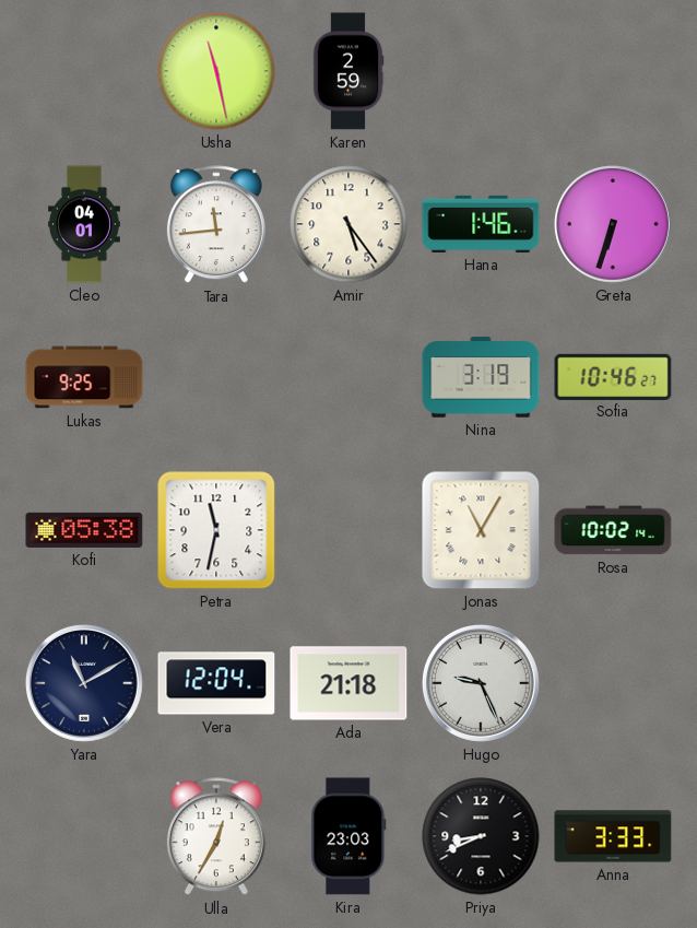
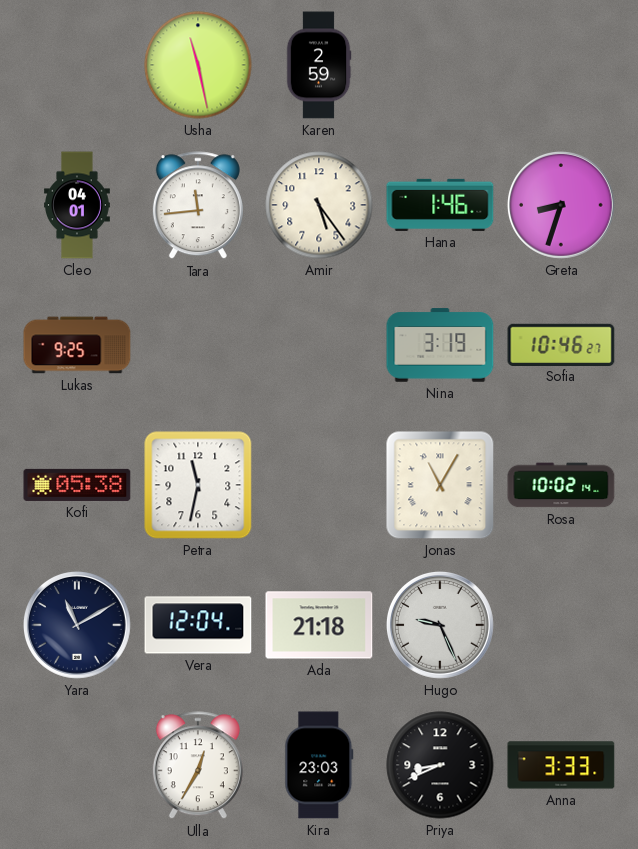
Greta: 6:33 -> 8:33 (561, 205)
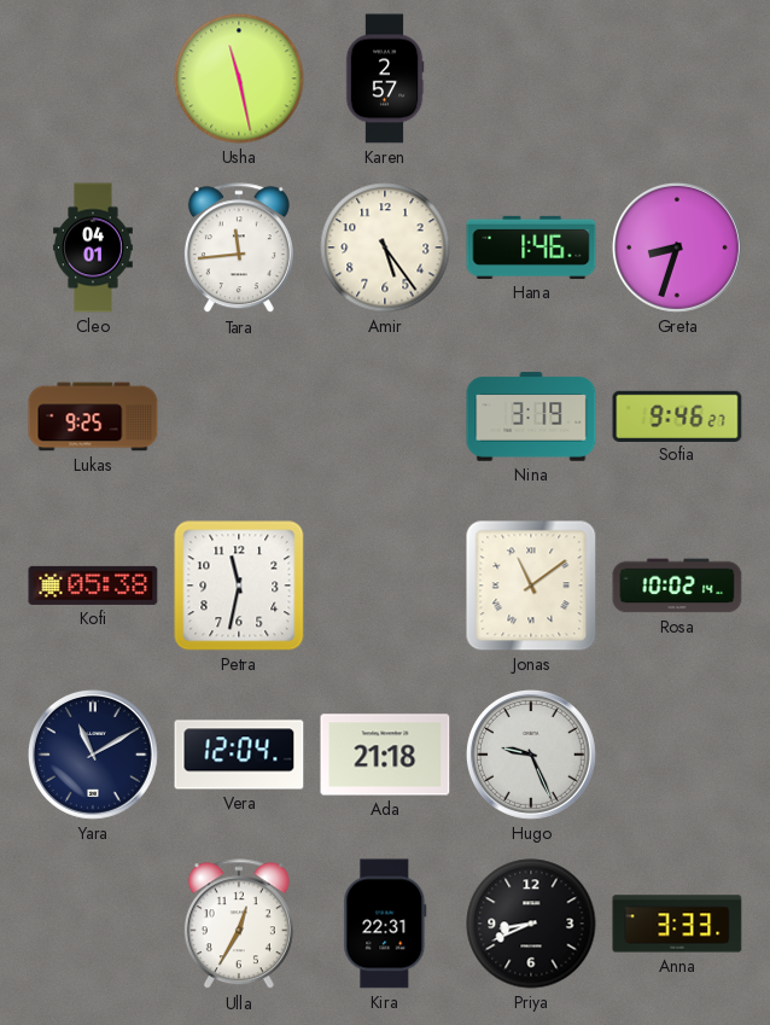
Karen: 2:59 -> 2:57 (385, 78)
Sofia: 10:46 -> 9:46 (677, 415)
Jonas: 11:05 -> 11:09 (531, 586)
Kira: 23:03 -> 22:31 (385, 924)
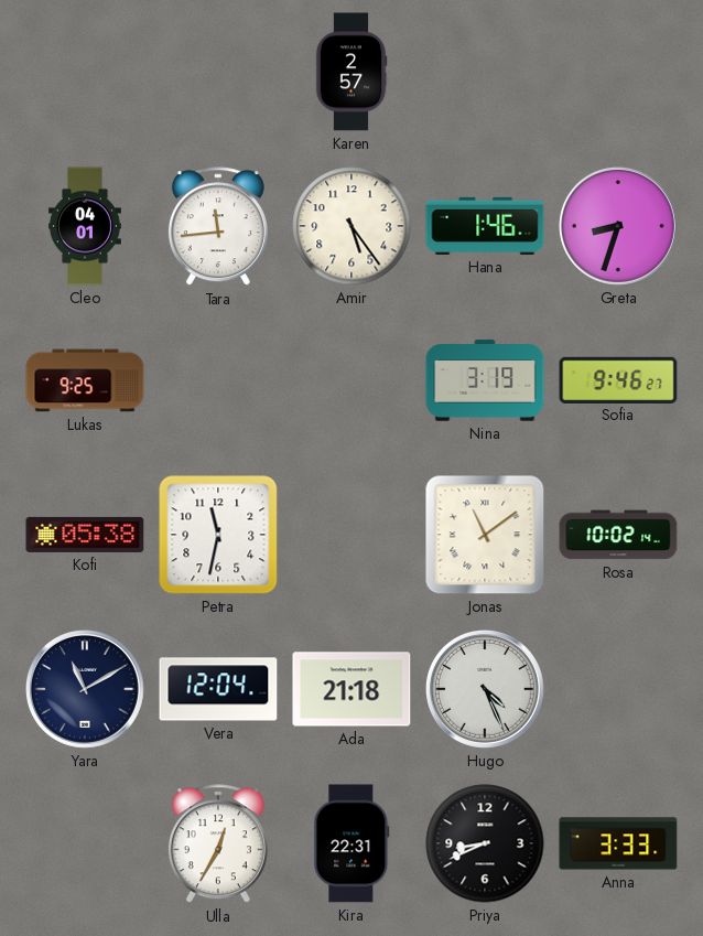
Usha: 11:28 -> none (239, 78)
Hugo: 9:26 -> 4:26 (485, 689)
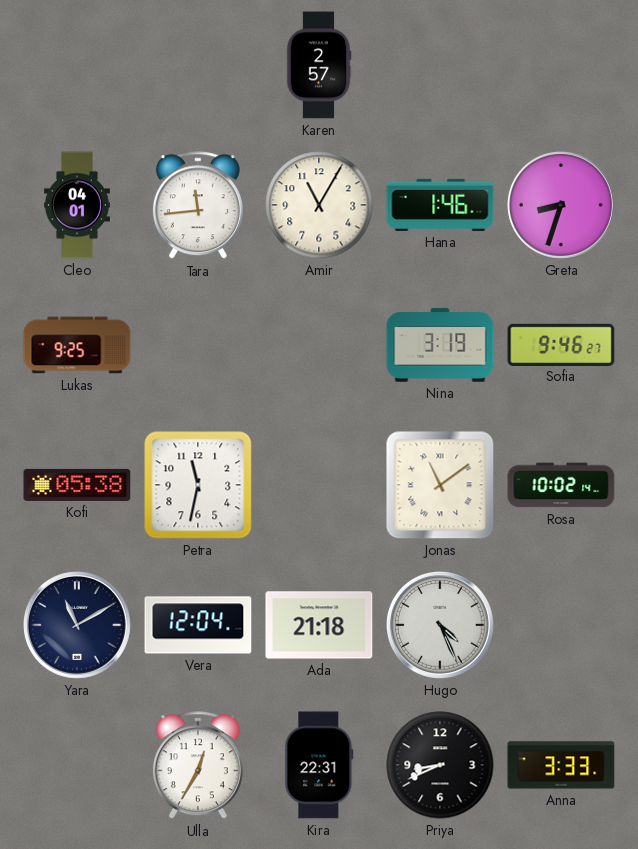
Amir: 5:24 -> 11:05 (319, 205)
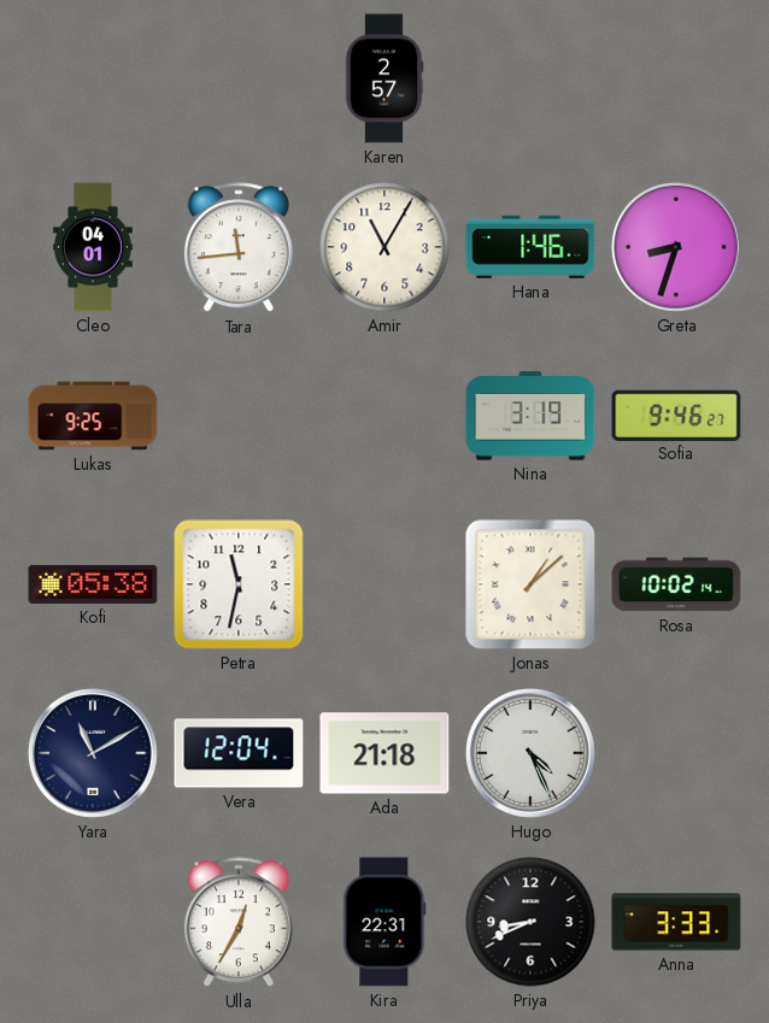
Jonas: 11:09 -> 1:08 (530, 584)
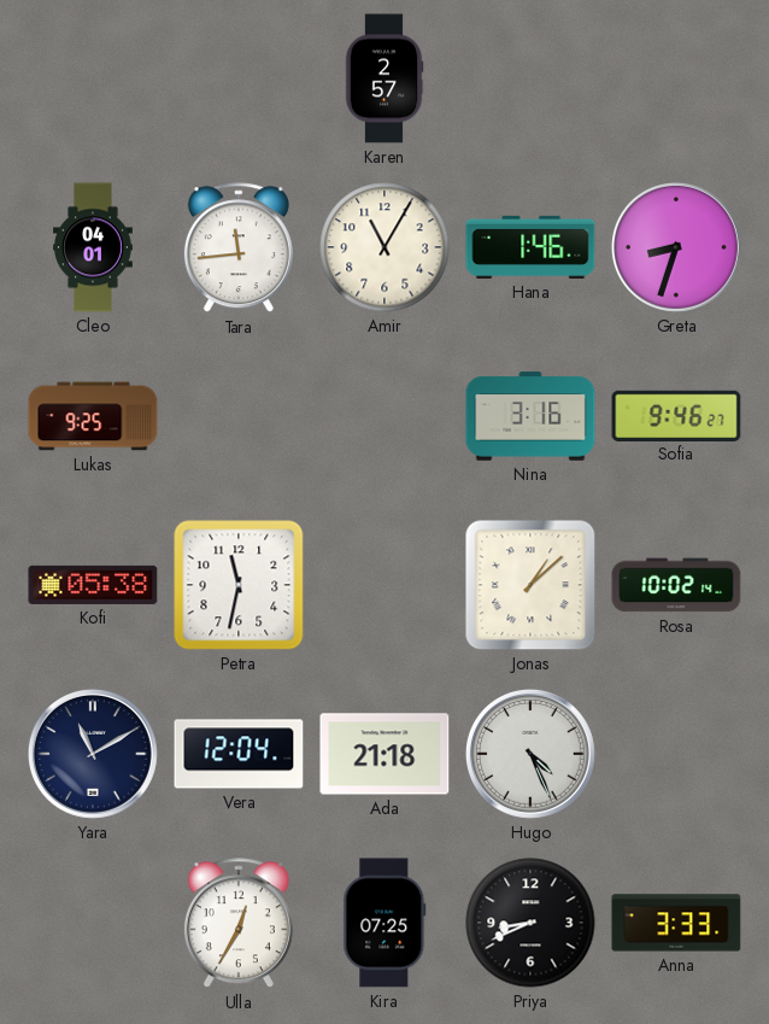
Nina: 3:19 -> 3:16 (530, 416)
Kira: 22:31 -> 07:25 (384, 923)
